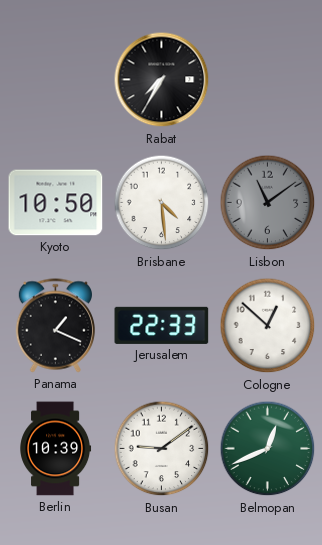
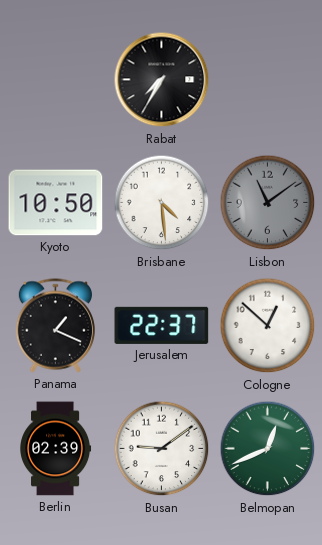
Jerusalem: 22:33 -> 22:37 (162, 325)
Berlin: 10:39 -> 02:39 (56, 449)
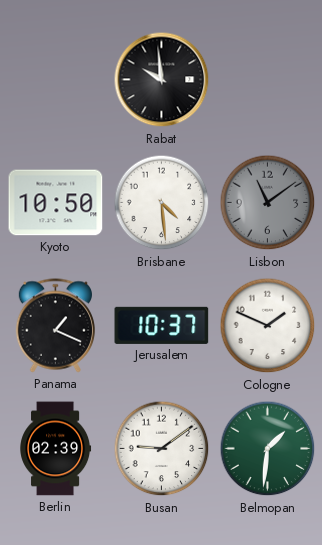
Rabat: 7:35 -> 9:59 (162, 80)
Jerusalem: 22:37 -> 10:37 (162, 325)
Cologne: 12:52 -> 1:49 (268, 326)
Belmopan: 12:41 -> 1:31 (268, 449)
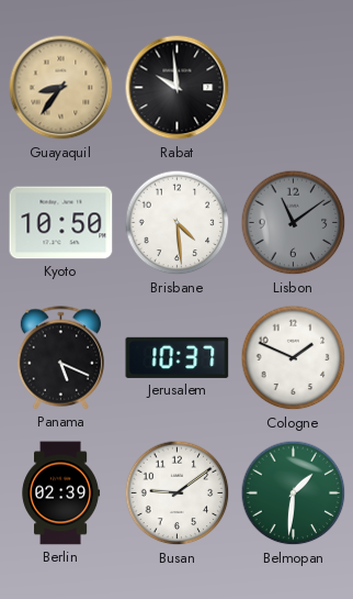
Guayaquil: none -> 8:36 (61, 88)
Panama: 1:19 -> 5:19 (60, 358)
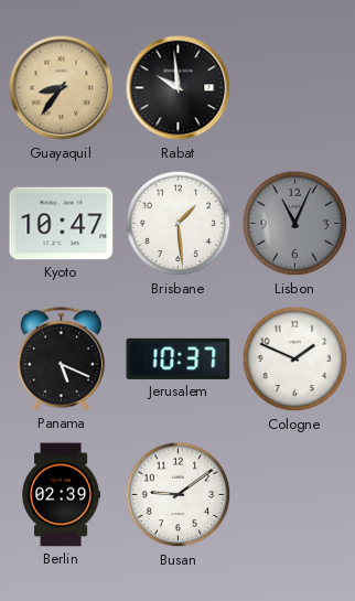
Kyoto: 10:50 -> 10:47 (62, 224)
Brisbane: 4:29 -> 1:29 (179, 224)
Lisbon: 11:09 -> 11:04 (295, 224)
Belmopan: 1:31 -> none (294, 493)
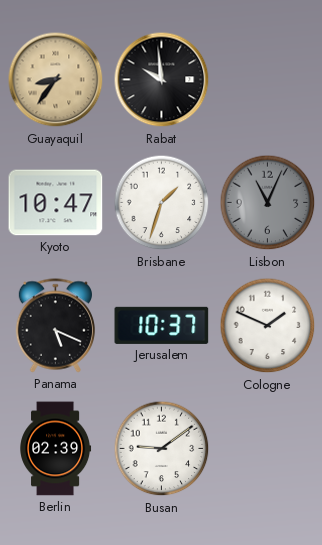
Brisbane: 1:29 -> 1:33 (162, 203)
